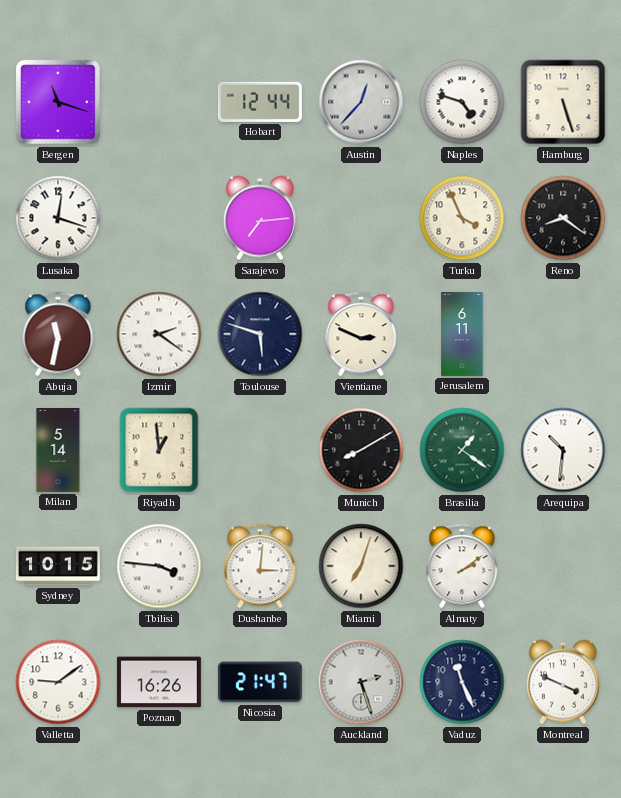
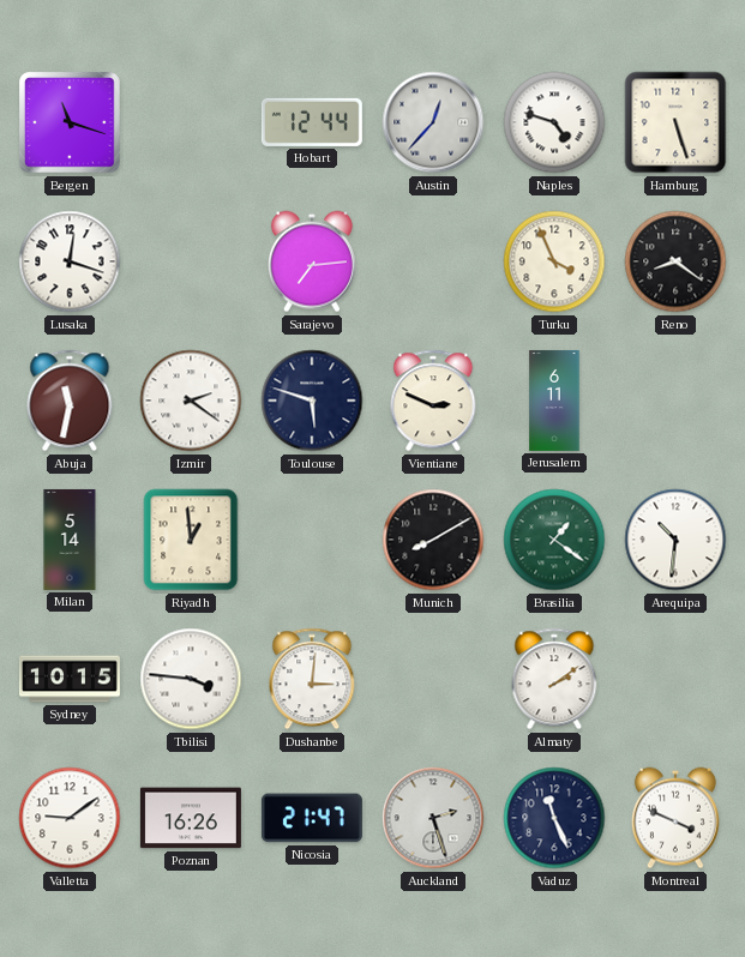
Miami: 7:03 -> none (361, 566)
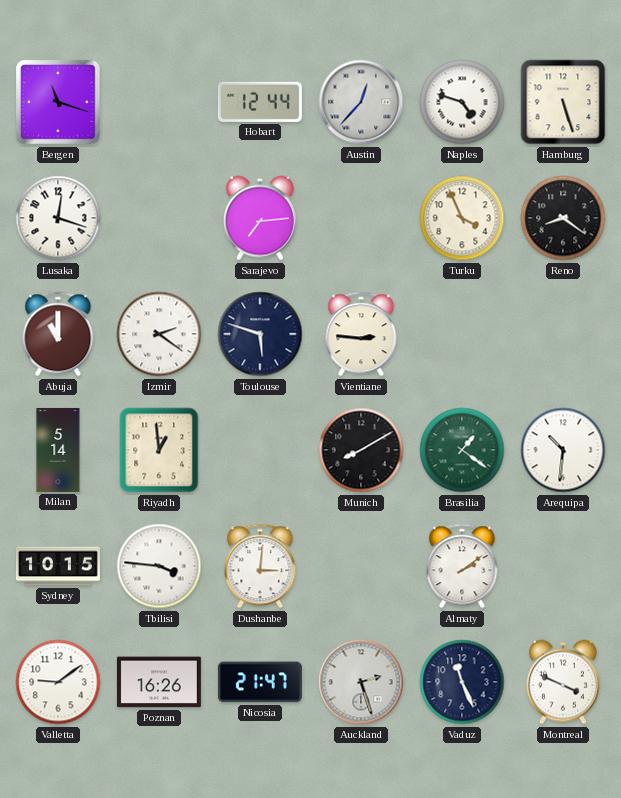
Abuja: 11:32 -> 11:00 (58, 334)
Vientiane: 2:49 -> 2:46 (361, 334)
Jerusalem: 6:11 -> none (554, 401)
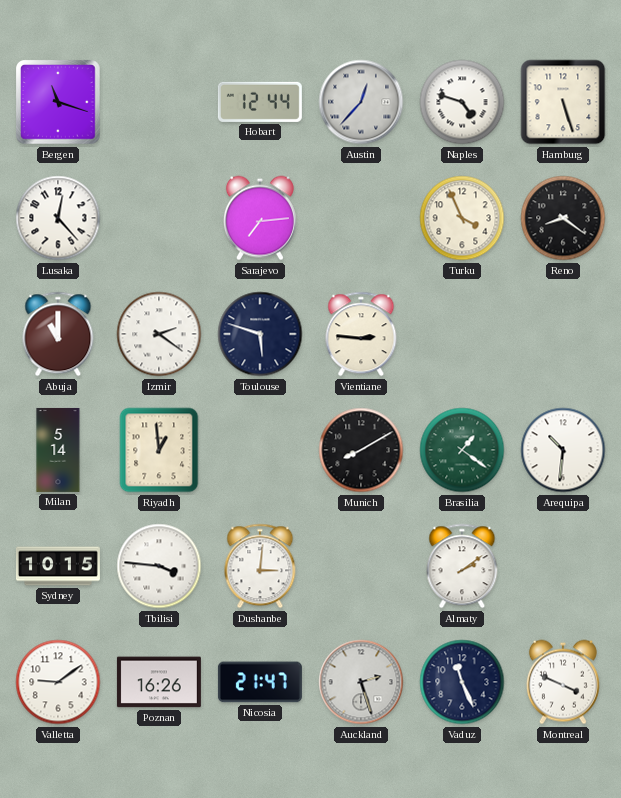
Lusaka: 12:18 -> 12:23 (58, 218)
